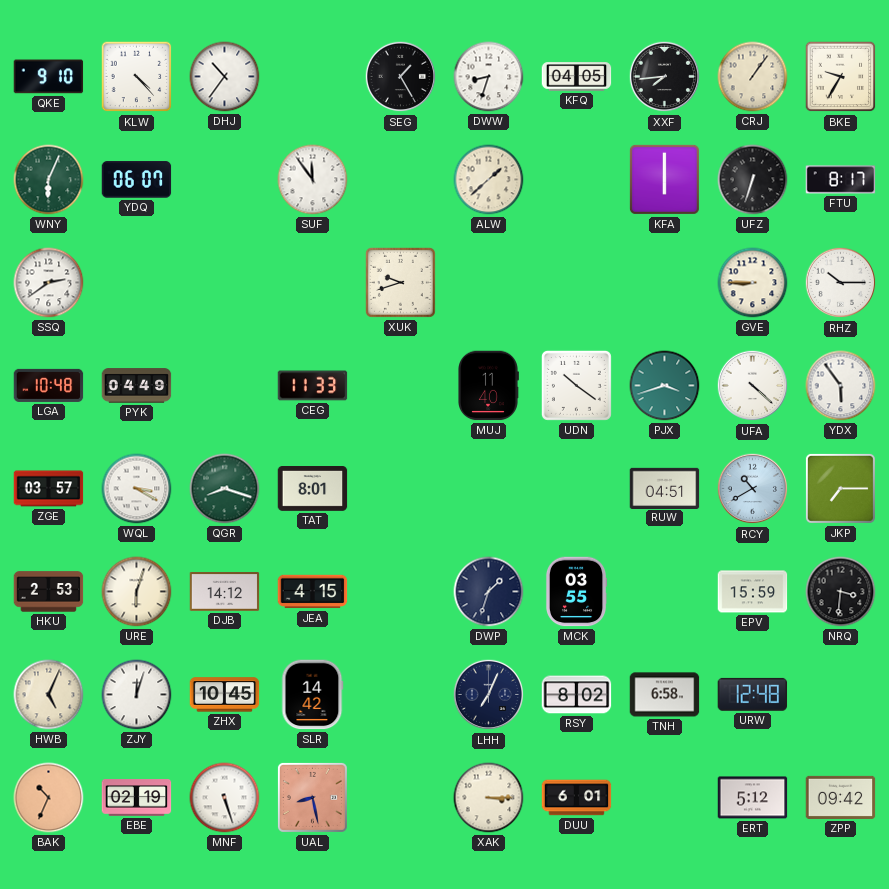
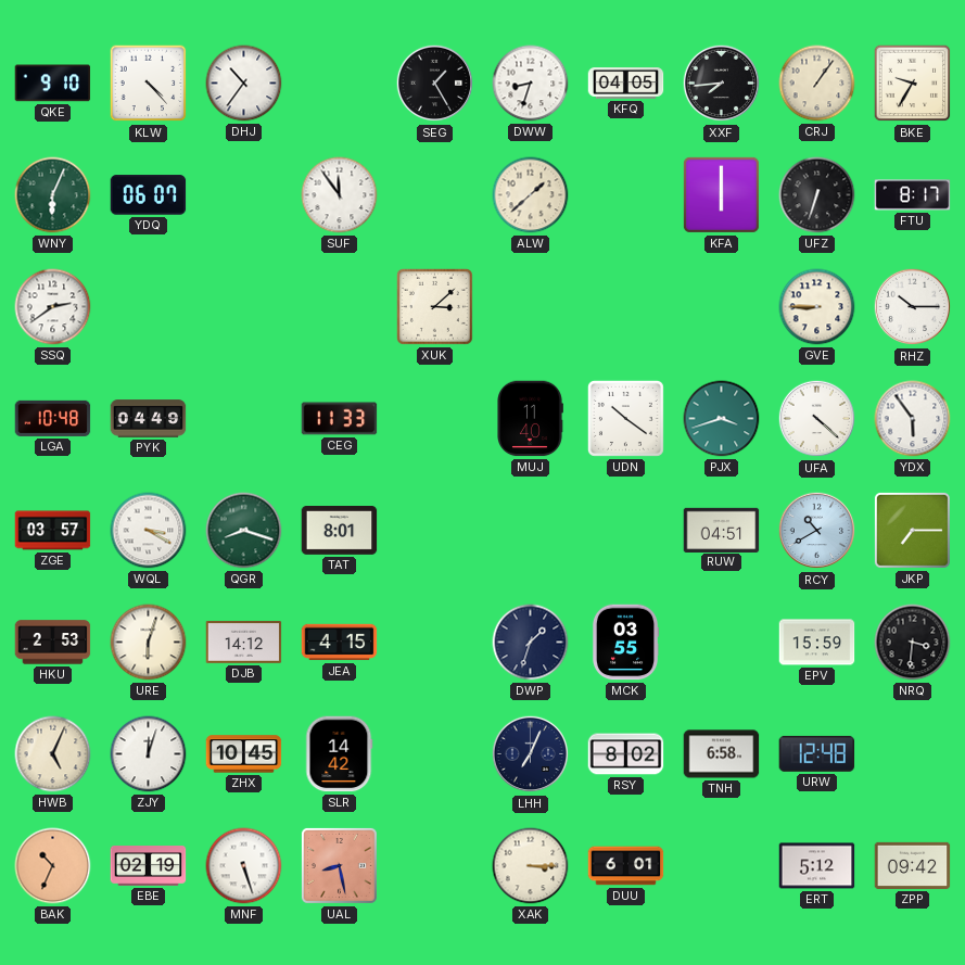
XUK: 9:42 -> 3:08 (434, 306)
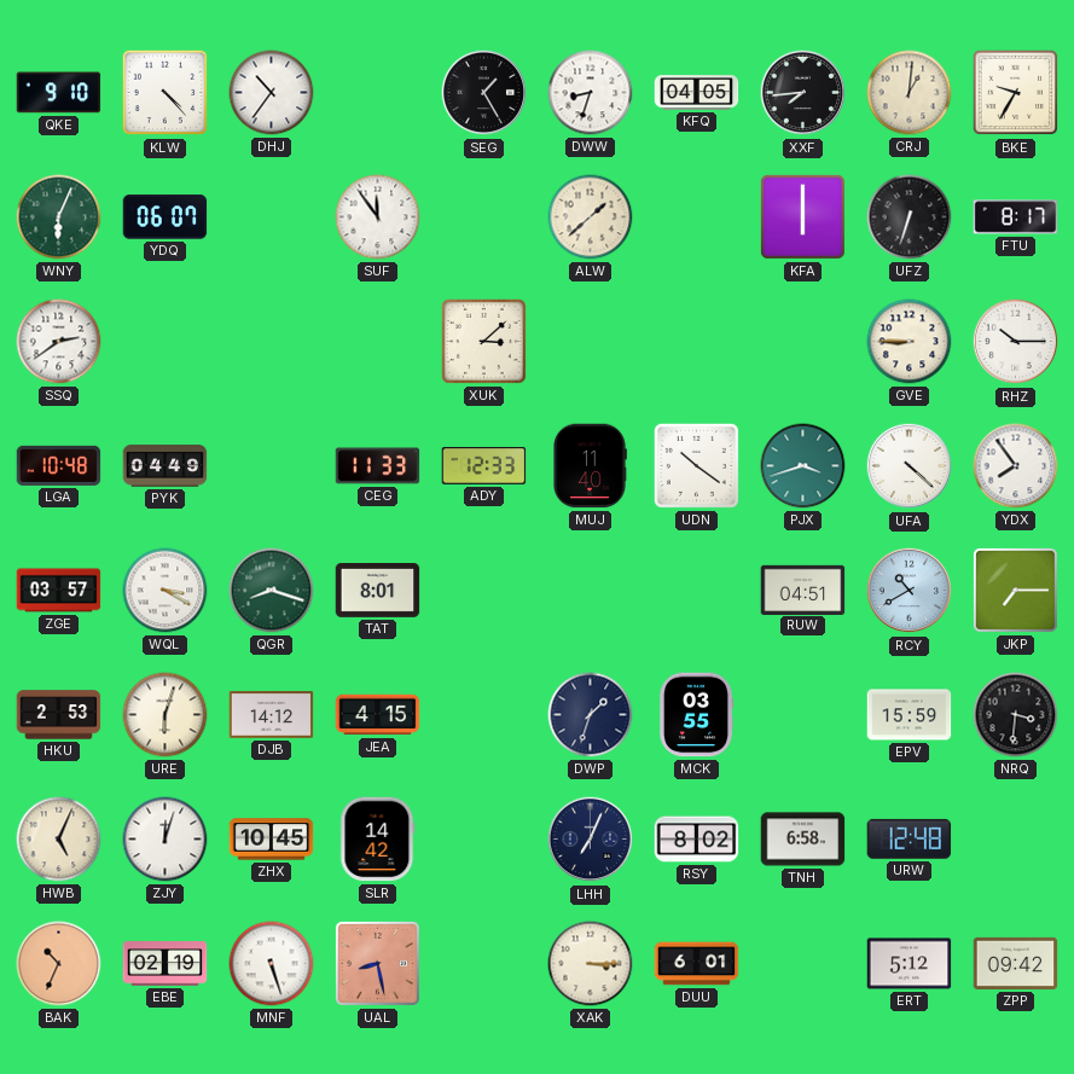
CRJ: 1:06 -> 1:01 (910, 93)
ADY: none -> 12:33 (484, 466)
YDX: 5:54 -> 7:54 (1016, 466)
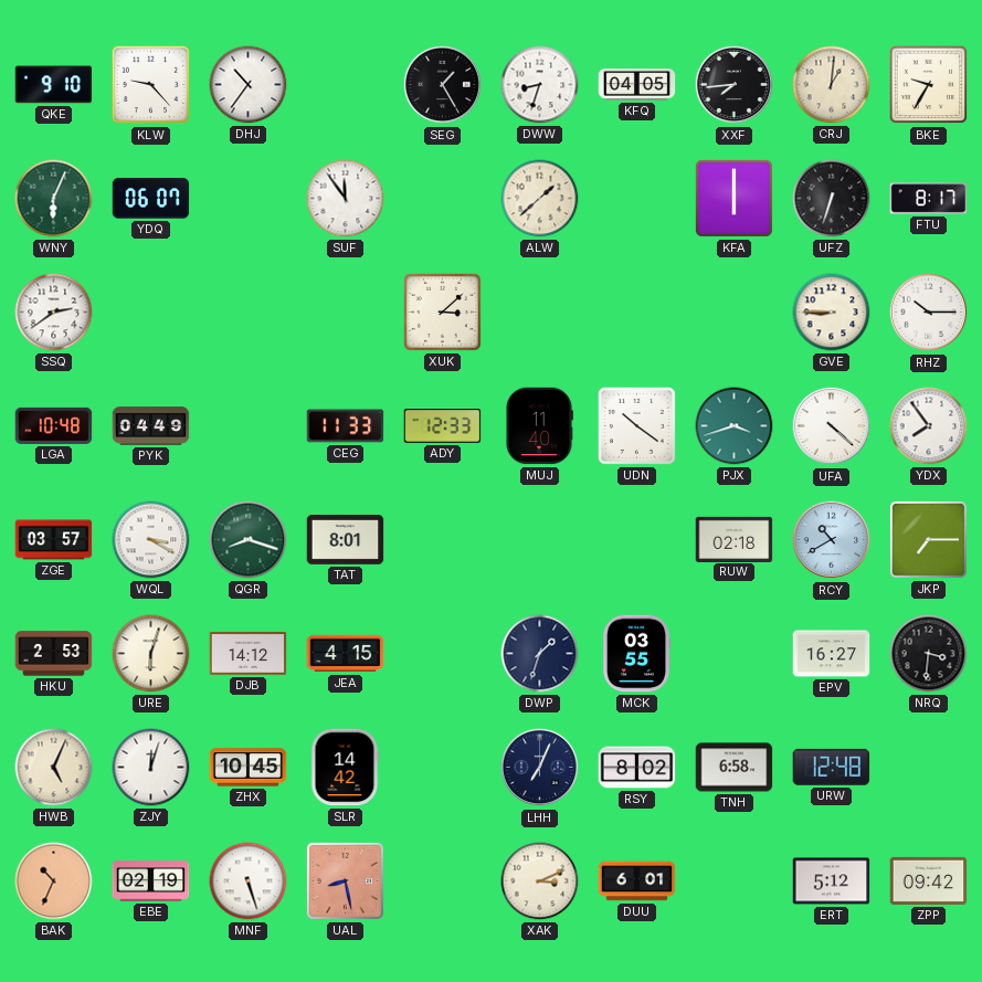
KLW: 4:23 -> 9:23 (151, 85)
RUW: 04:51 -> 02:18 (735, 539)
EPV: 15:59 -> 16:27 (832, 654)
XAK: 3:15 -> 3:11 (540, 881)
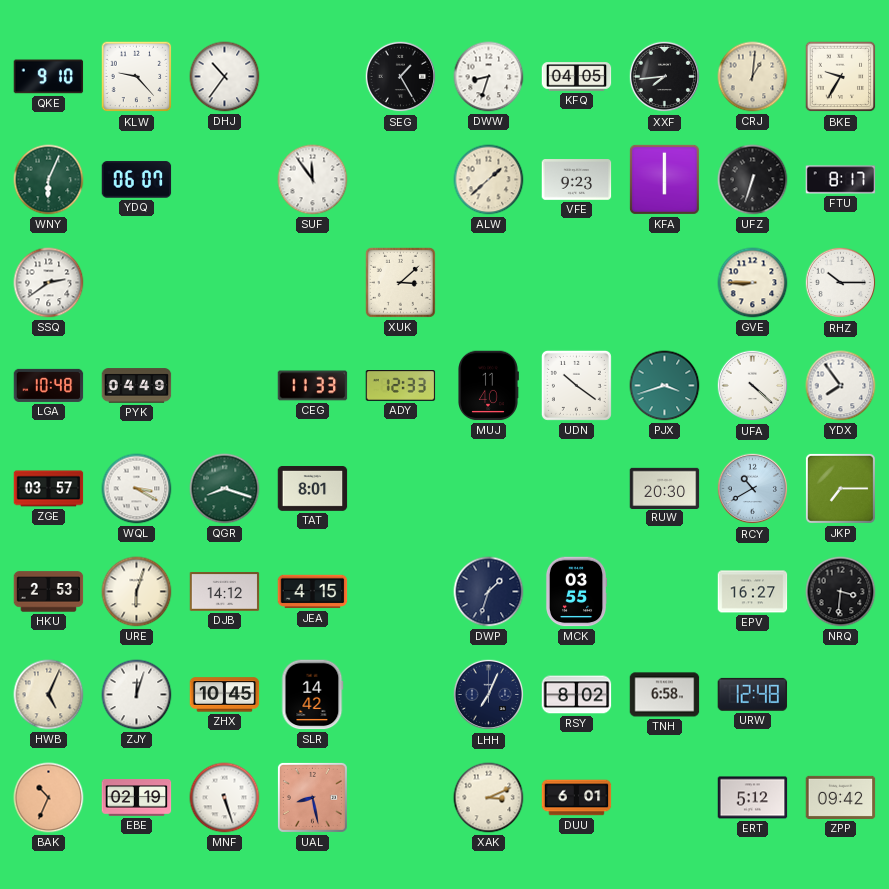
VFE: none -> 9:23 (577, 180)
RUW: 02:18 -> 20:30 (665, 488)
